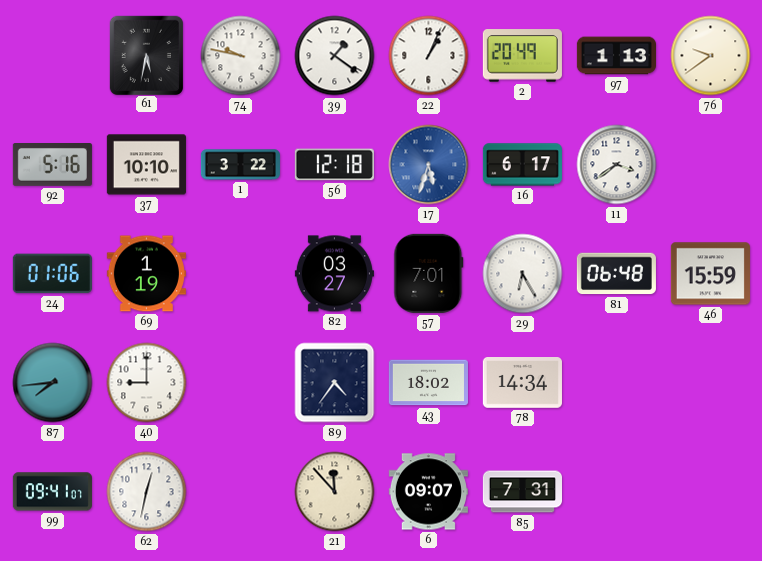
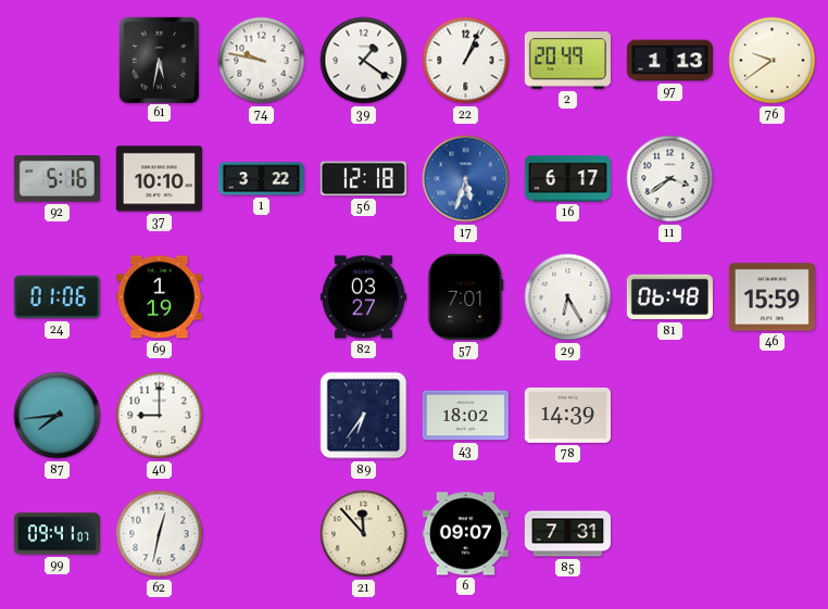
89: 4:36 -> 6:36 (364, 416)
78: 14:34 -> 14:39 (567, 416)
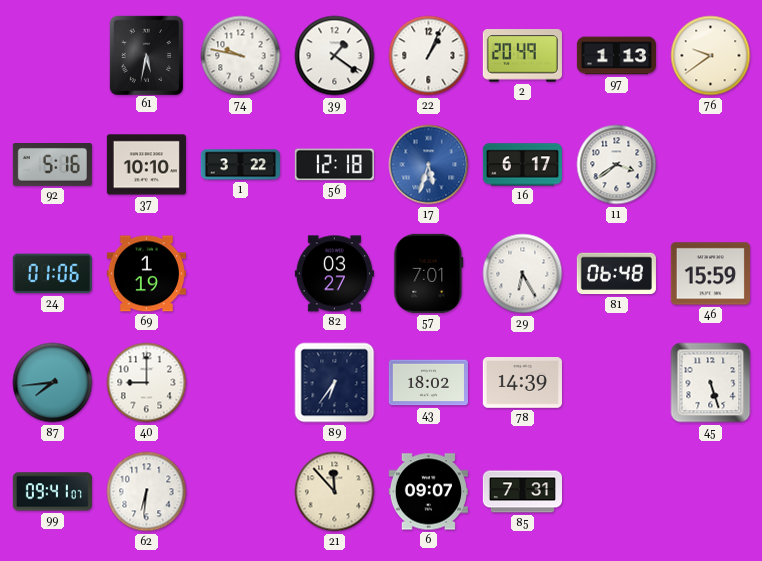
45: none -> 5:27 (711, 383)
62: 12:32 -> 6:31 (147, 492)
